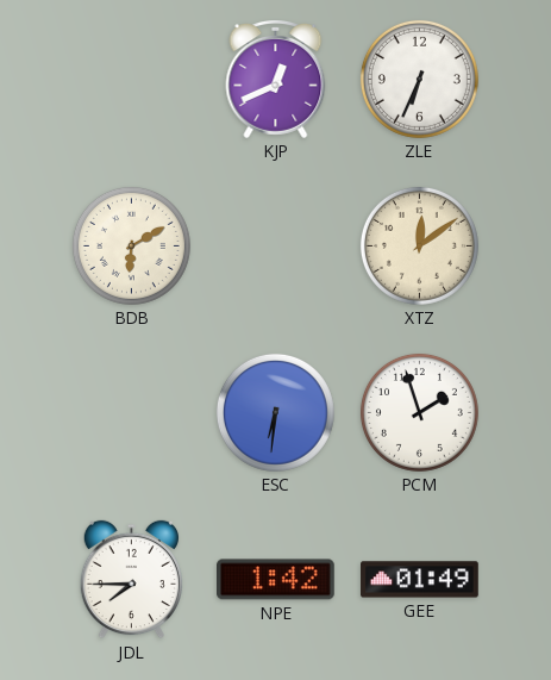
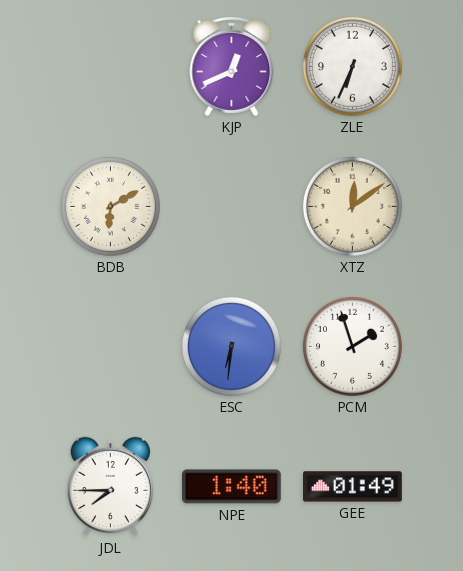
NPE: 1:42 -> 1:40 (232, 487)
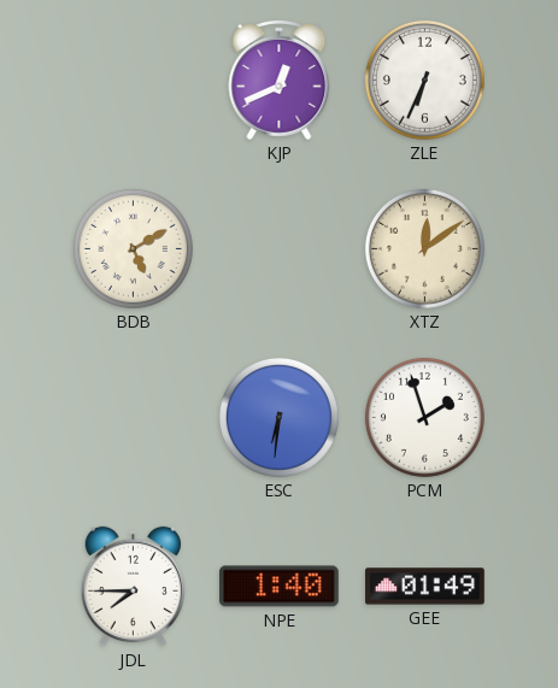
BDB: 6:10 -> 5:10 (133, 248)
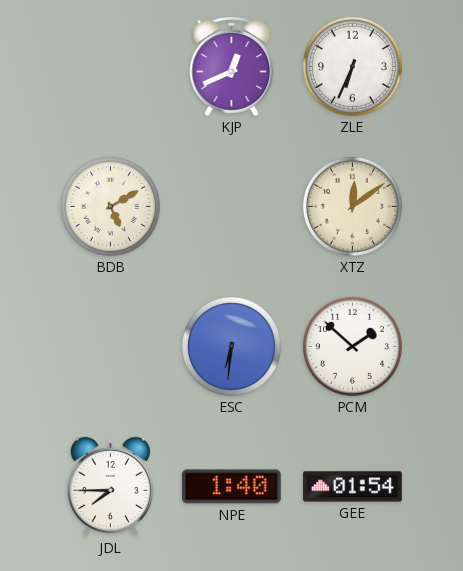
PCM: 1:57 -> 1:52 (352, 346)
GEE: 01:49 -> 01:54 (353, 487)
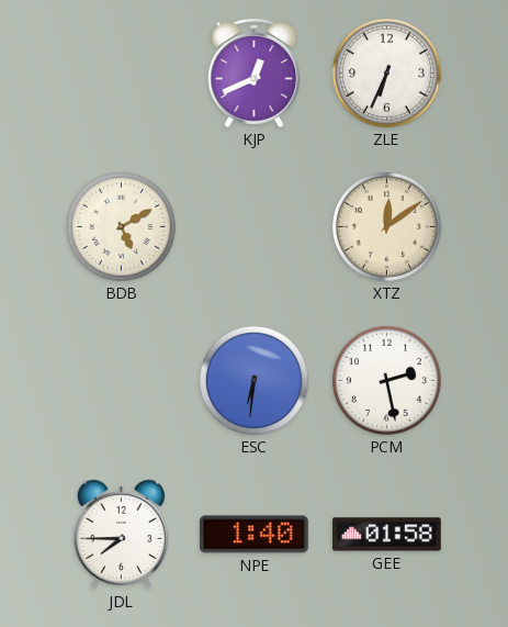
PCM: 1:52 -> 2:28 (386, 380)
GEE: 01:54 -> 01:58 (387, 535)
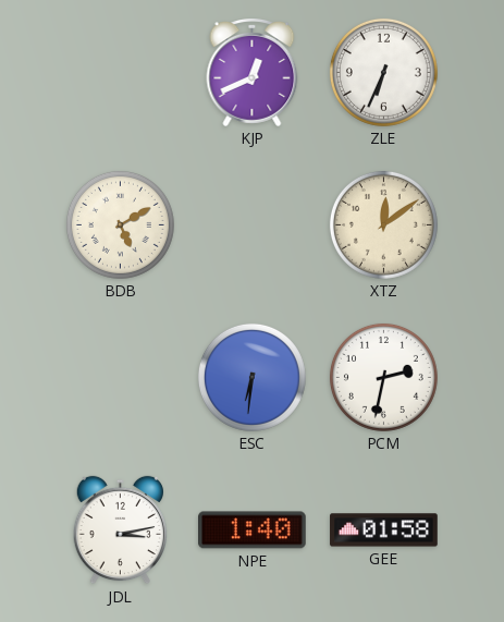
PCM: 2:28 -> 2:32 (383, 377)
JDL: 7:45 -> 3:13 (120, 530)
